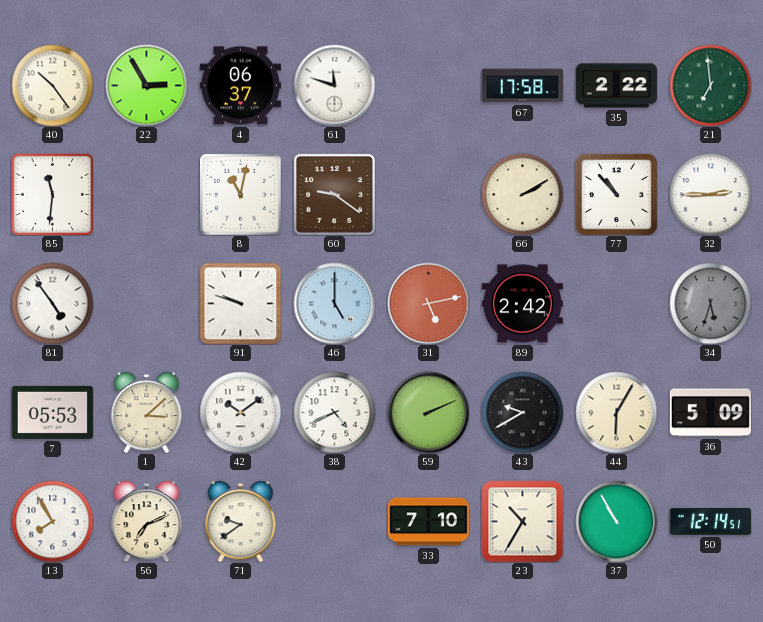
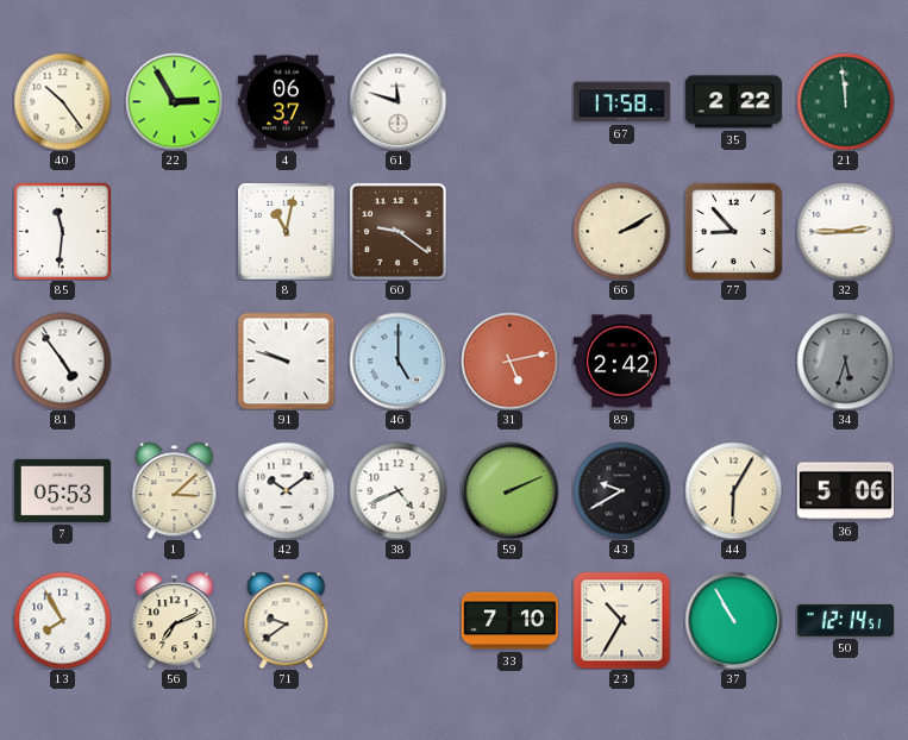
21: 6:59 -> 11:59 (845, 101)
77: 10:53 -> 8:53 (733, 231)
36: 5:09 -> 5:06 (845, 491)
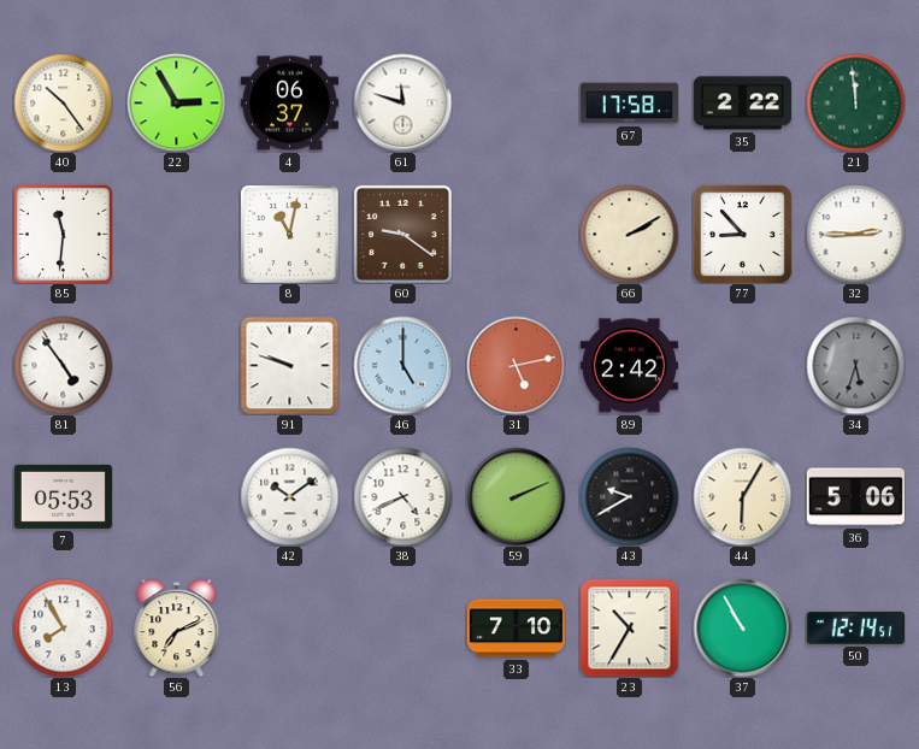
1: 3:08 -> none (175, 490)
71: 9:39 -> none (287, 620)
